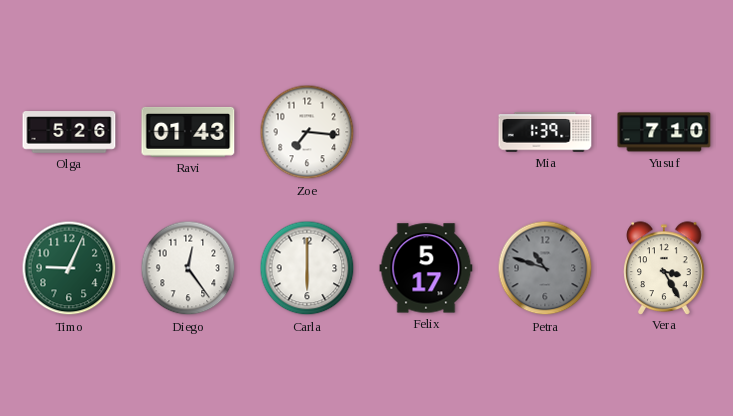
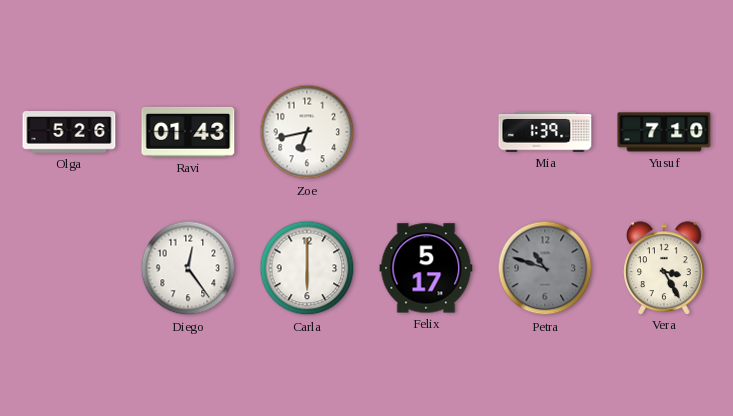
Zoe: 7:16 -> 6:43 (307, 132)
Timo: 9:04 -> none (69, 268)
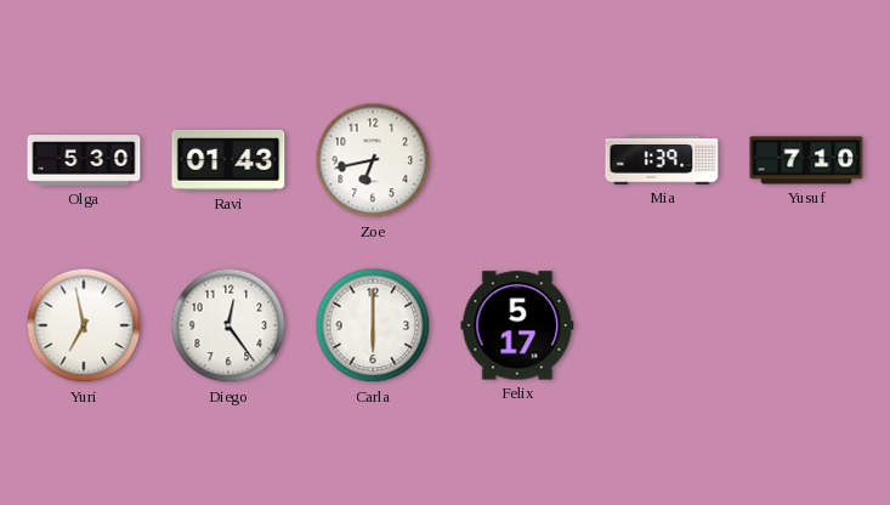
Olga: 5:26 -> 5:30 (84, 160)
Yuri: none -> 6:58 (84, 325)
Petra: 10:48 -> none (545, 268)
Vera: 3:25 -> none (664, 268)
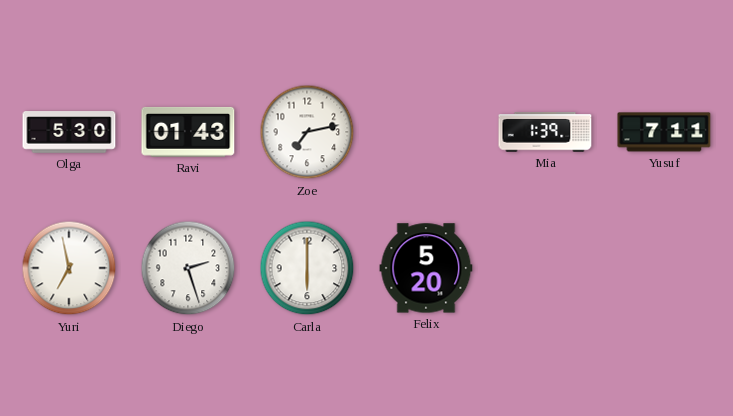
Zoe: 6:43 -> 7:13 (307, 132)
Yusuf: 7:10 -> 7:11 (664, 132)
Diego: 12:24 -> 2:27 (188, 268)
Felix: 5:17 -> 5:20 (426, 268)
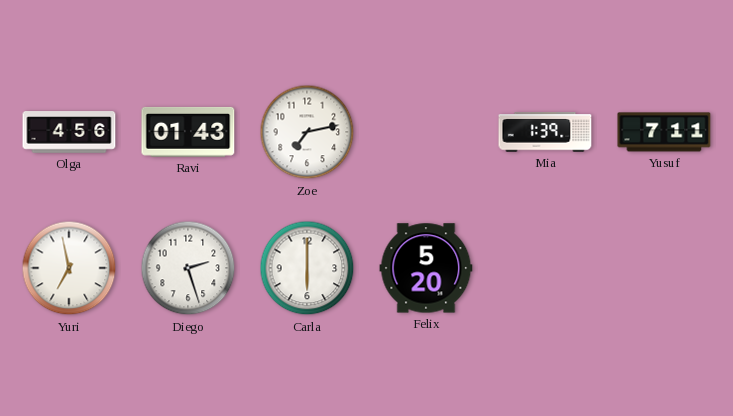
Olga: 5:30 -> 4:56 (69, 132)
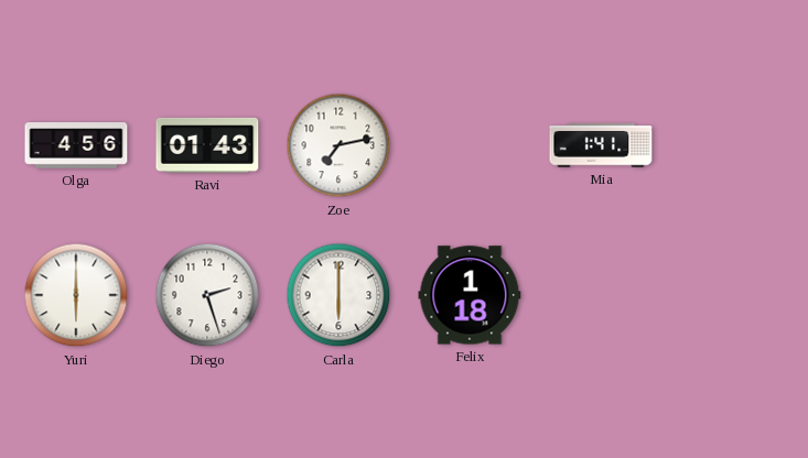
Mia: 1:39 -> 1:41 (601, 145)
Yusuf: 7:11 -> none (664, 132)
Yuri: 6:58 -> 6:00 (76, 295)
Felix: 5:20 -> 1:18 (470, 295)
